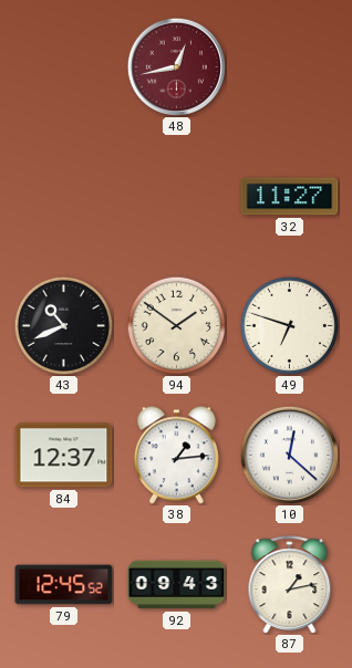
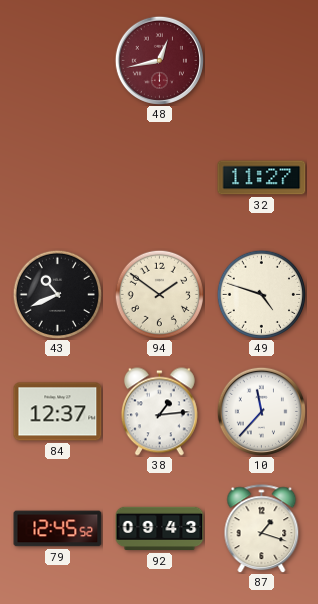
49: 6:48 -> 4:48 (261, 294)
10: 12:22 -> 11:37 (261, 411)
87: 1:13 -> 1:18 (262, 529)
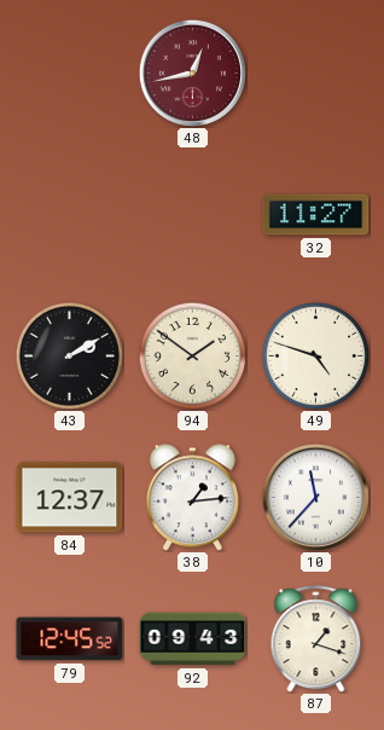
43: 10:41 -> 2:10 (69, 355)
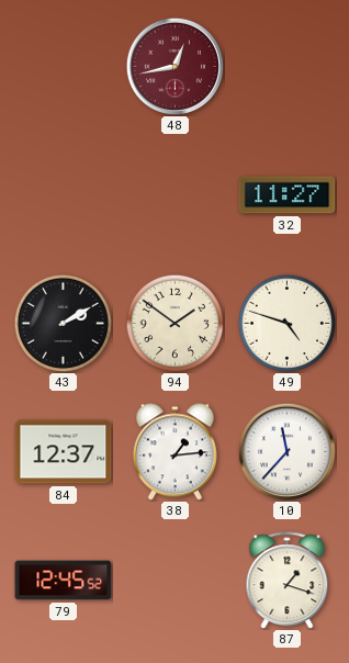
92: 09:43 -> none (193, 639)
